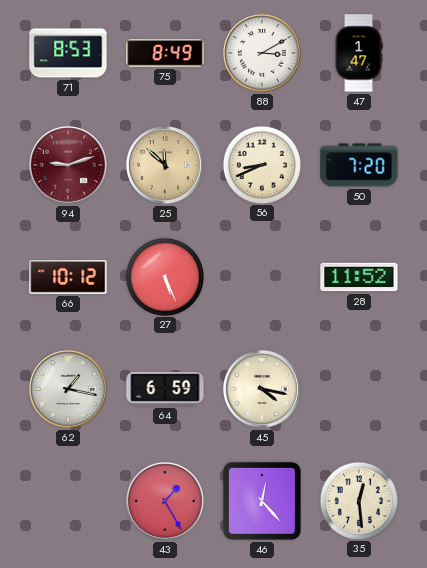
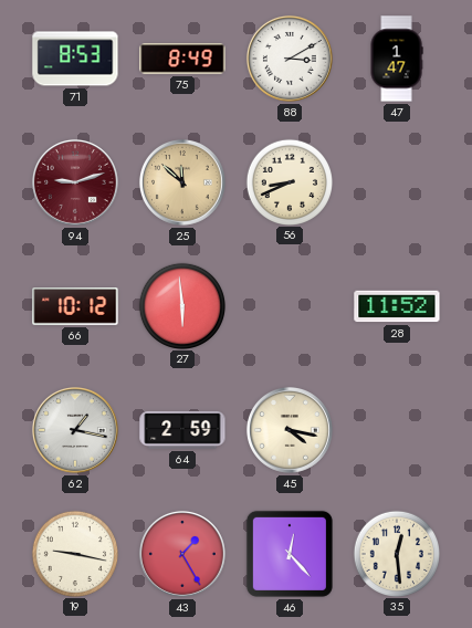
50: 7:20 -> none (359, 165)
27: 5:26 -> 5:59 (181, 305)
64: 6:59 -> 2:59 (182, 430)
19: none -> 9:17 (74, 553)
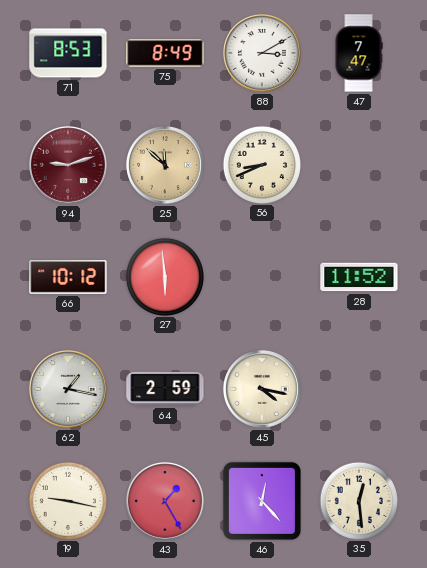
47: 1:47 -> 7:47 (359, 53)
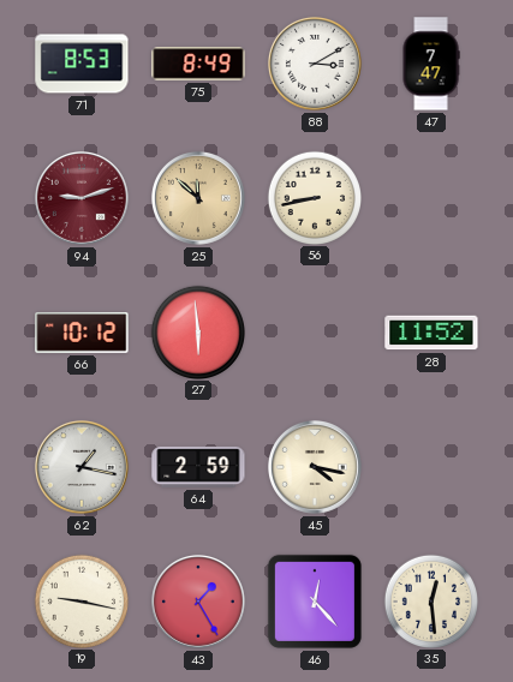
56: 8:41 -> 8:43 (314, 197)
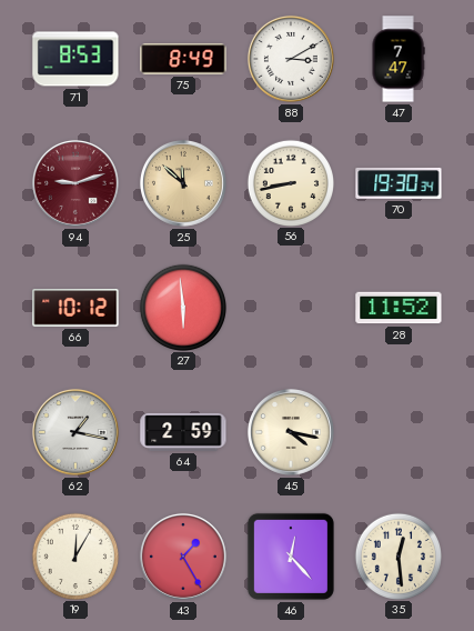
70: none -> 19:30 (399, 183)
19: 9:17 -> 12:05 (74, 555)
